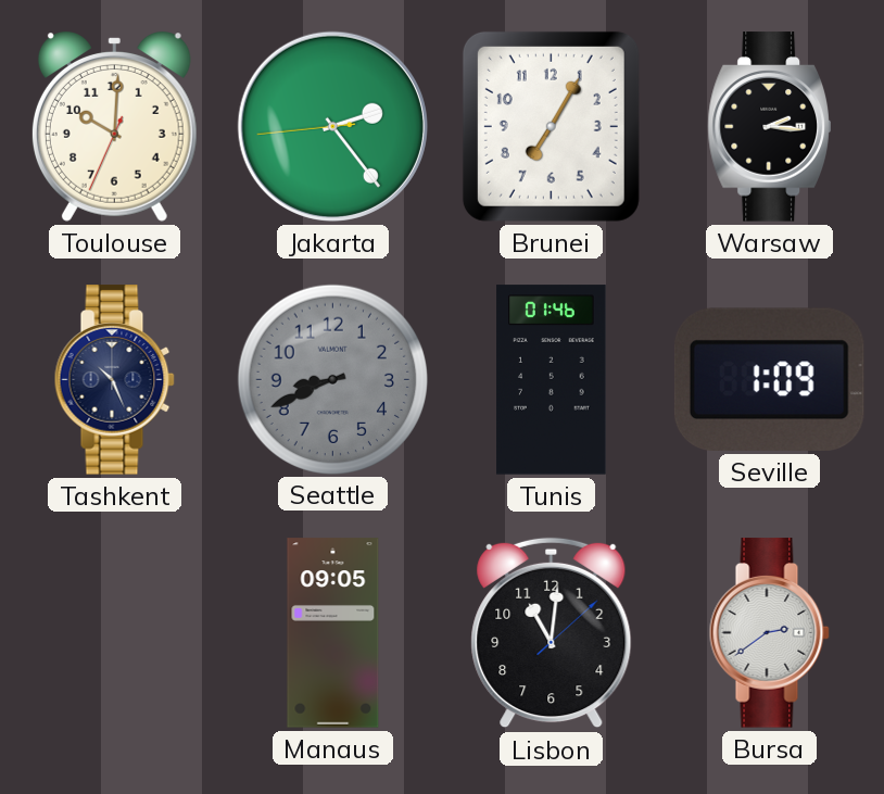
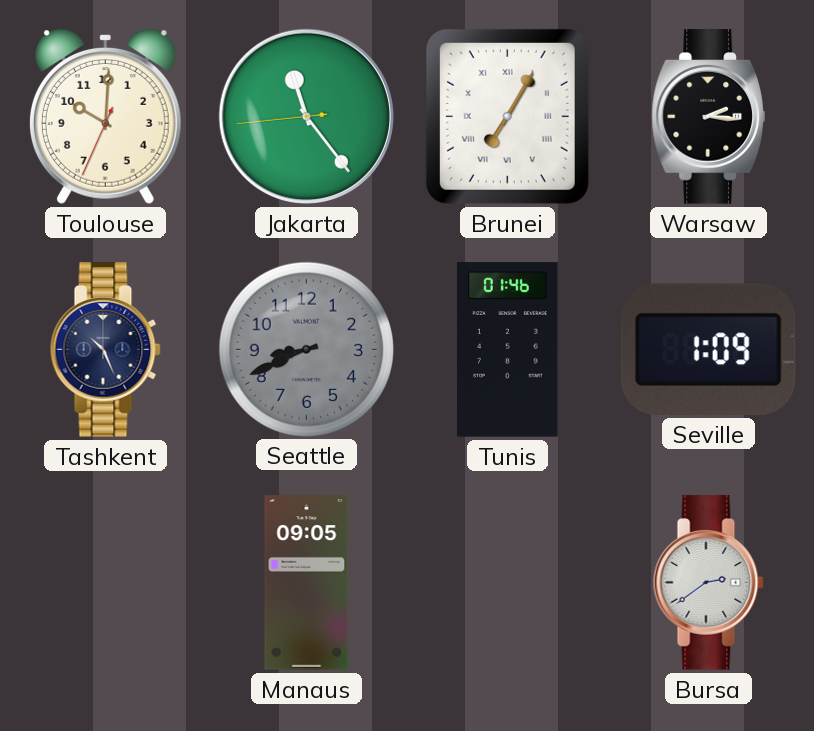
Jakarta: 2:23 -> 11:23 (306, 116)
Brunei numerals: Arabic -> Roman (507, 116)
Lisbon: 11:01 -> none (552, 633)
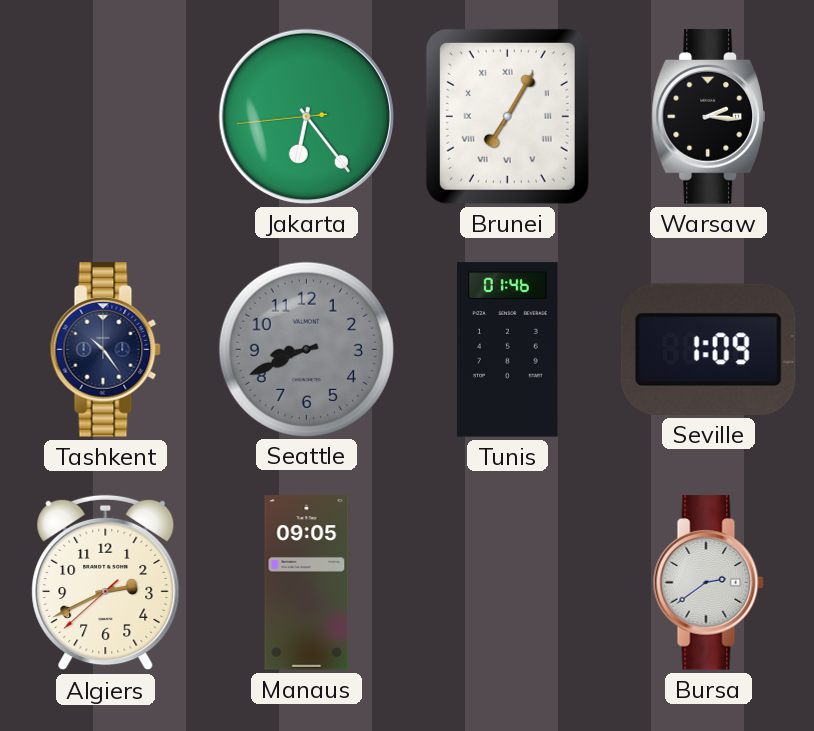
Toulouse: 10:00 -> none (105, 116)
Jakarta: 11:23 -> 6:23 (306, 116)
Tashkent: 10:26 -> 10:24 (105, 350)
Algiers: none -> 2:40 (106, 583)
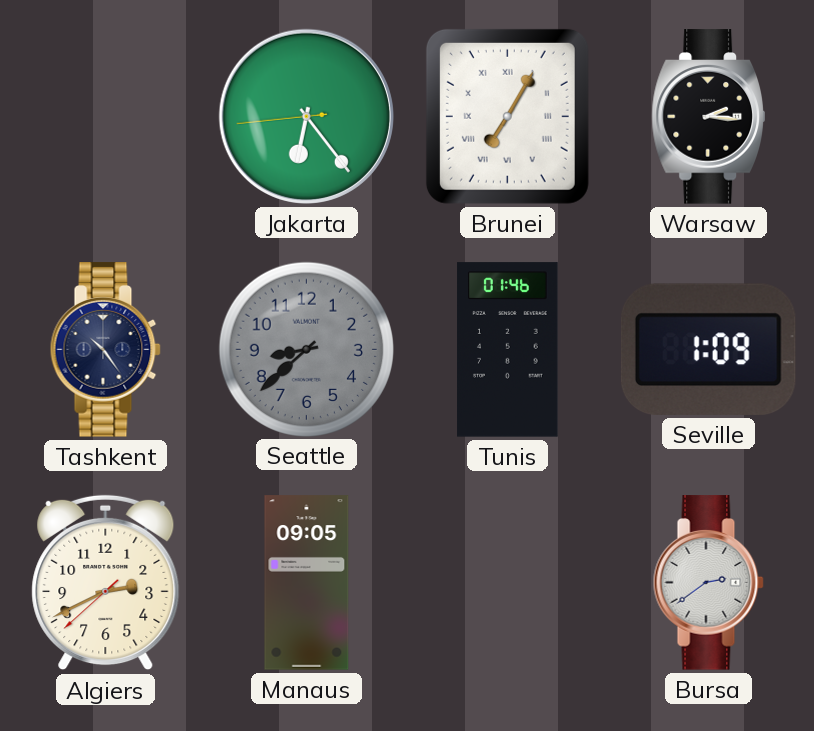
Seattle: 8:41 -> 8:38 (306, 349)
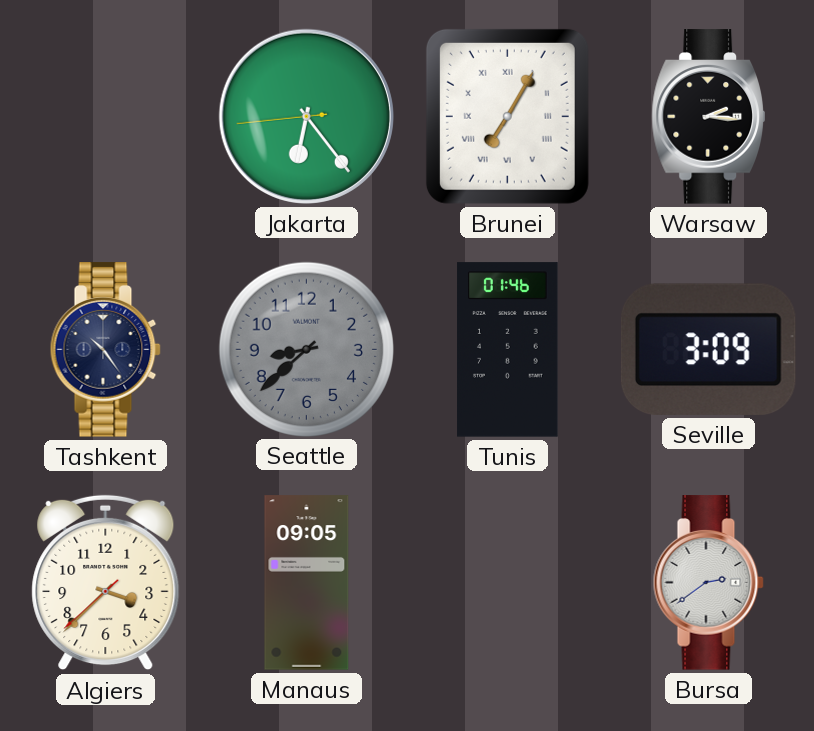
Seville: 1:09 -> 3:09 (708, 349)
Algiers: 2:40 -> 3:37 (106, 583)
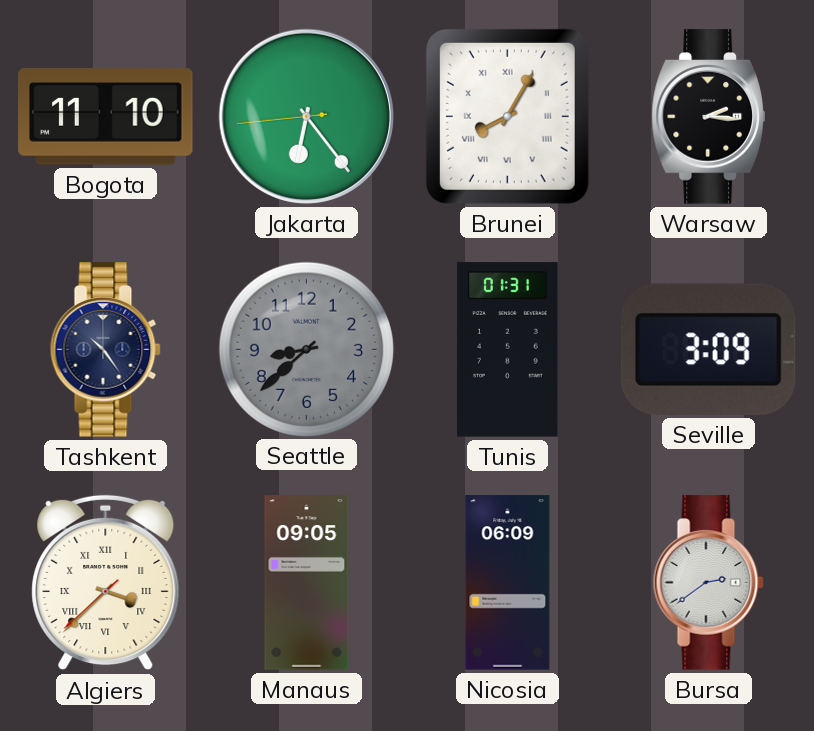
Bogota: none -> 11:10 (106, 117)
Brunei: 7:05 -> 8:05 (507, 116)
Tunis: 01:46 -> 01:31 (508, 350)
Algiers numerals: Arabic -> Roman (106, 583)
Nicosia: none -> 06:09 (508, 583)
